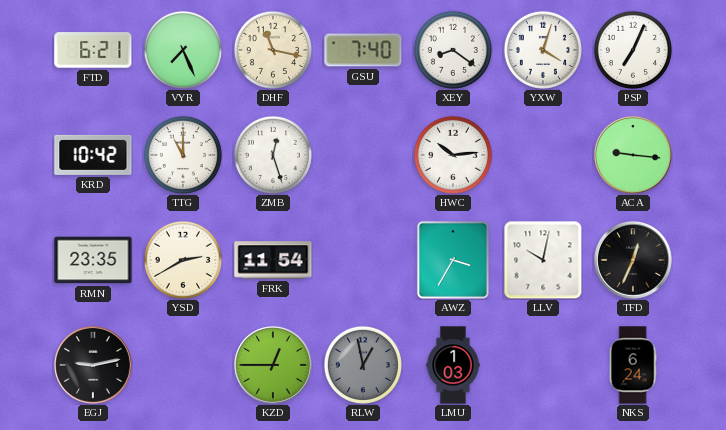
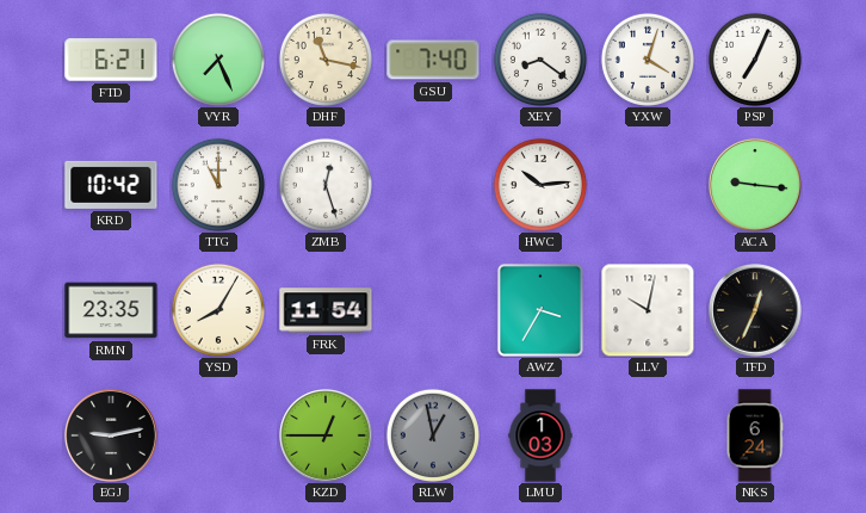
YSD: 2:40 -> 8:05 (218, 310)
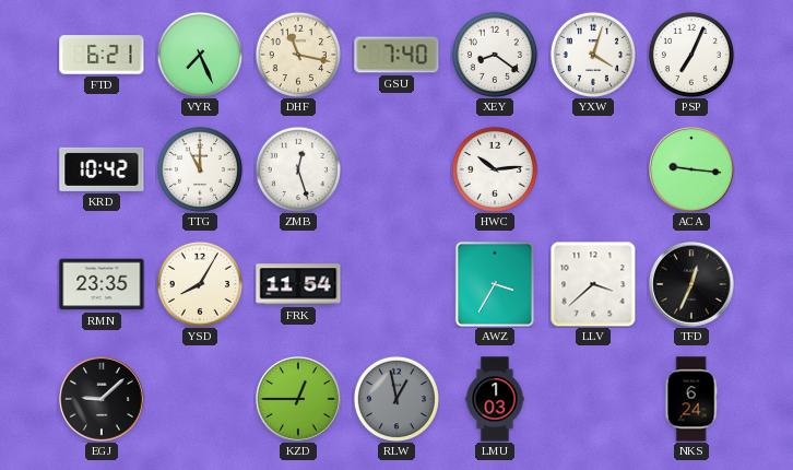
LLV: 10:02 -> 3:38 (593, 284)
EGJ: 9:13 -> 9:08 (103, 400)
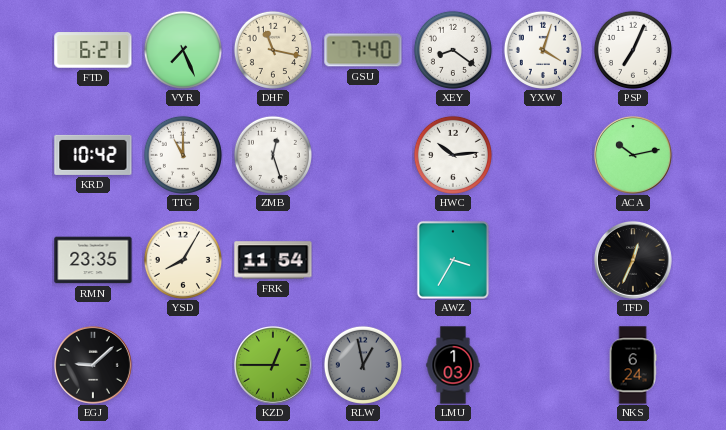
ACA: 9:16 -> 10:13 (634, 156)
LLV: 3:38 -> none (593, 284)
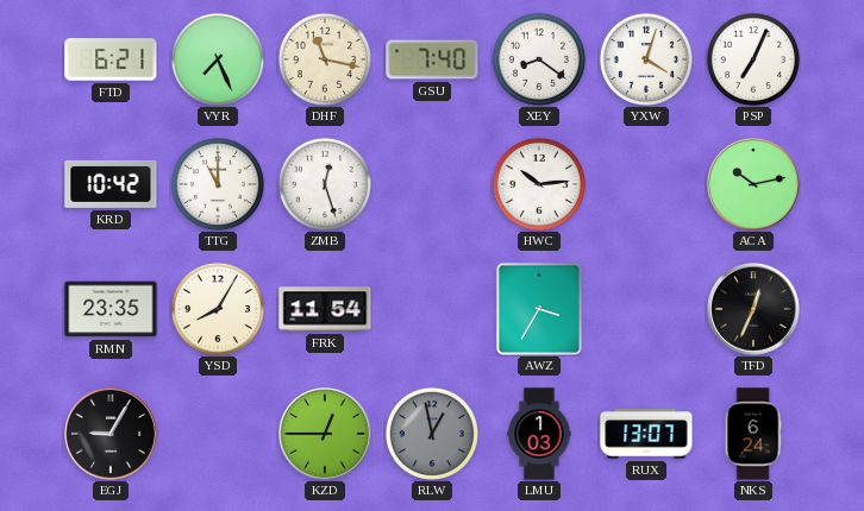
EGJ: 9:08 -> 9:05 (112, 435)
RUX: none -> 13:07 (646, 434)
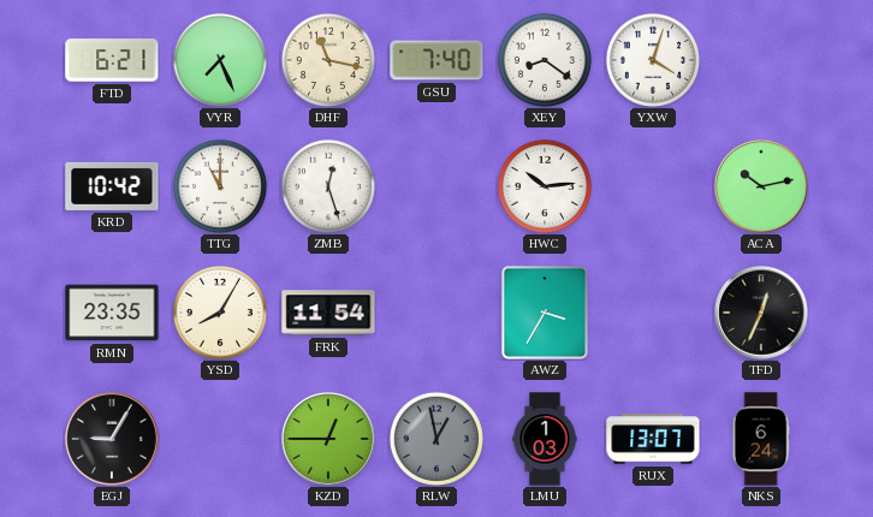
PSP: 7:04 -> none (753, 59)
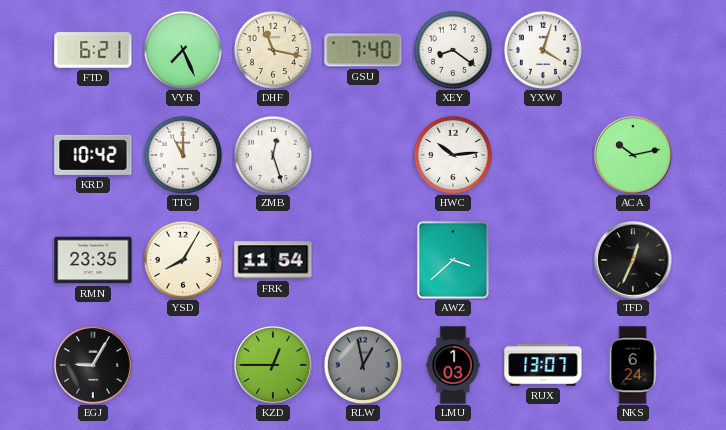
AWZ: 3:35 -> 3:38 (453, 260)
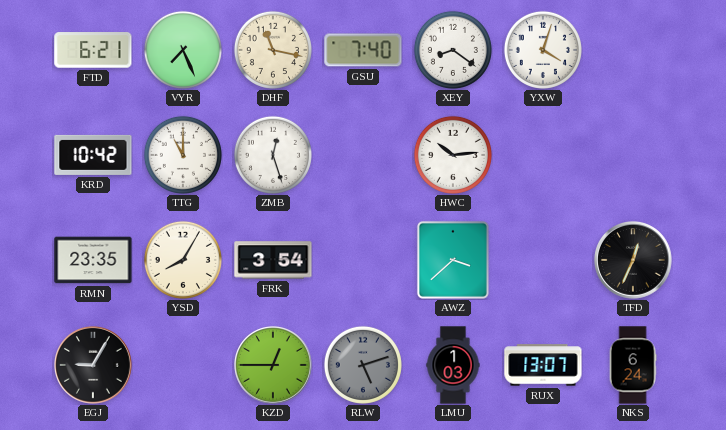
ACA: 10:13 -> none (634, 156)
FRK: 11:54 -> 3:54 (273, 260)
RLW: 12:58 -> 5:12 (363, 365)
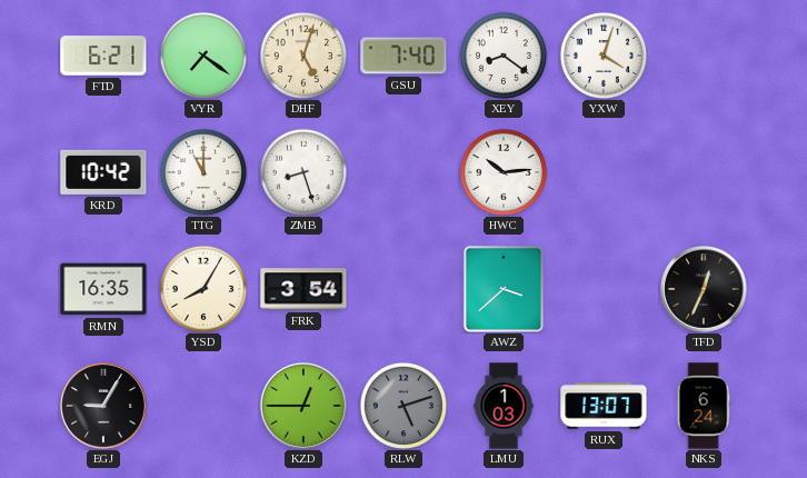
VYR: 7:26 -> 7:21 (203, 56)
DHF: 11:17 -> 5:03 (303, 56)
ZMB: 12:27 -> 8:27 (303, 172)
RMN: 23:35 -> 16:35 (103, 289)
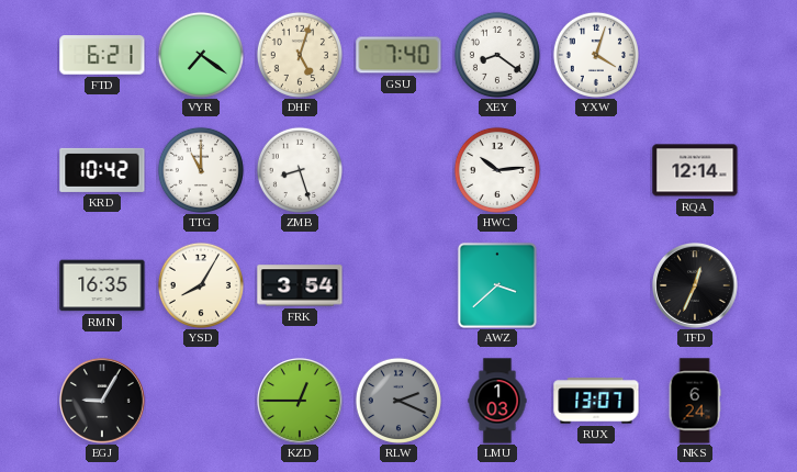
RQA: none -> 12:14 (695, 170)
RLW: 5:12 -> 2:19 (398, 401)
